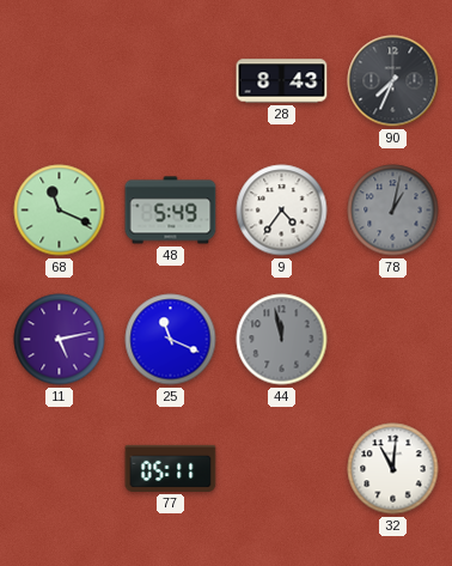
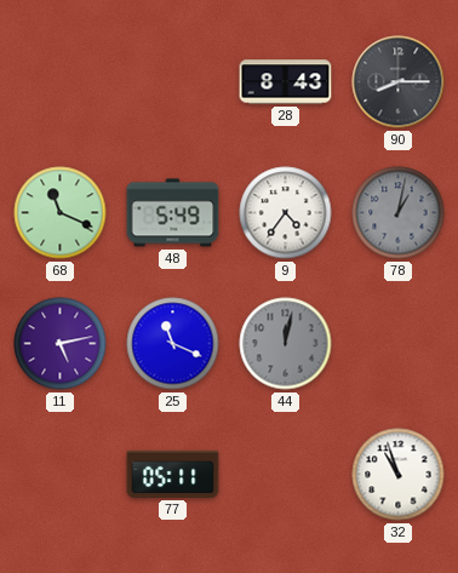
90: 7:34 -> 8:15 (399, 82)
44: 11:58 -> 12:02 (286, 344)
32: 11:01 -> 10:57 (399, 475)
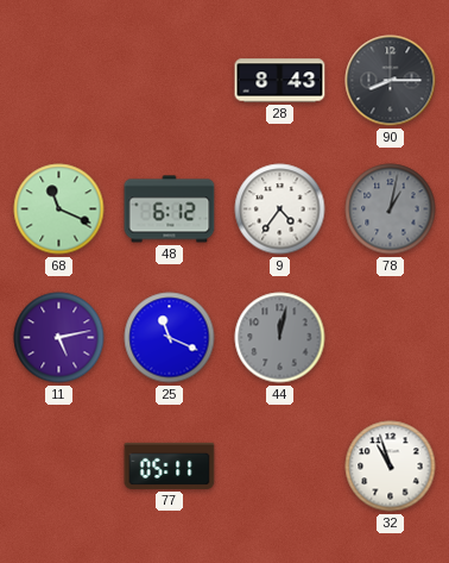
48: 5:49 -> 6:12 (170, 209)
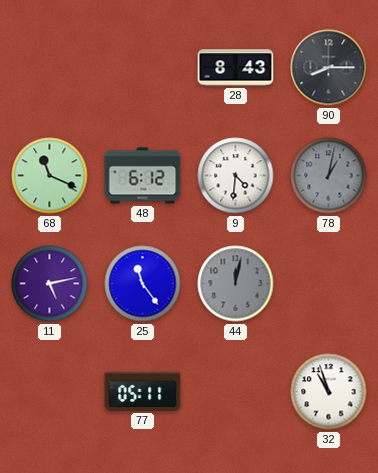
9: 4:36 -> 4:31 (236, 176)
25: 11:19 -> 11:24 (143, 284)
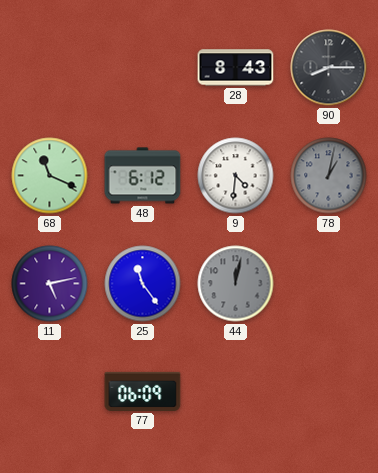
77: 05:11 -> 06:09 (143, 391)
32: 10:57 -> none (329, 392)
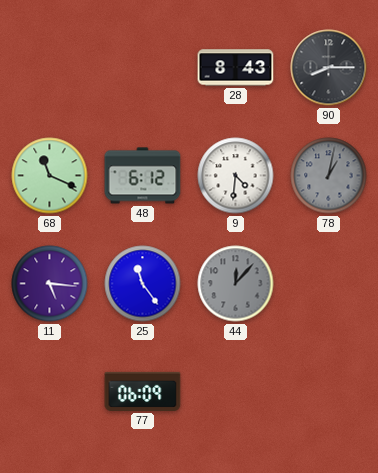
11: 5:13 -> 5:16 (50, 284)
44: 12:02 -> 12:07 (236, 284)
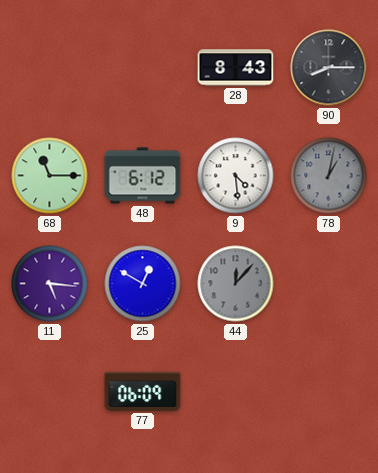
68: 11:19 -> 11:15 (50, 176)
9: 4:31 -> 4:29 (236, 176)
25: 11:24 -> 12:50 (143, 284)
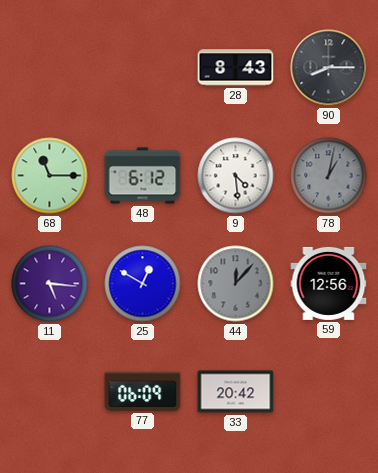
59: none -> 12:56 (329, 283)
33: none -> 20:42 (236, 392)
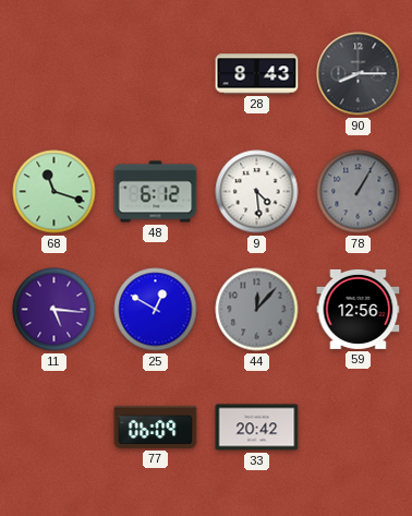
68: 11:15 -> 11:18 (54, 192)
78: 1:02 -> 1:05 (359, 192)
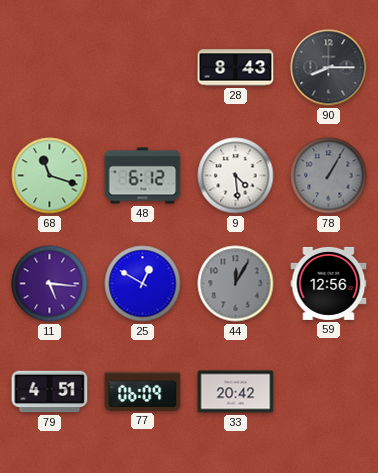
44: 12:07 -> 12:05 (236, 284)
79: none -> 4:51 (50, 392)
